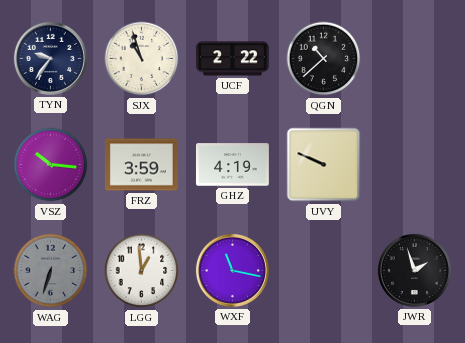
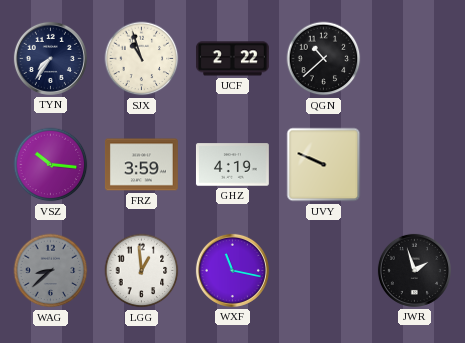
TYN: 9:36 -> 7:36 (50, 58)
WAG: 6:33 -> 8:38 (51, 271)
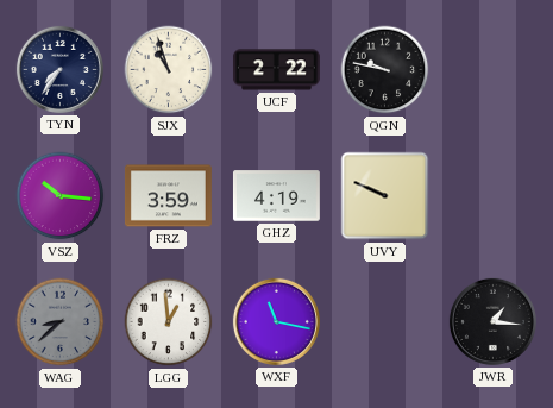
QGN: 10:38 -> 9:47 (385, 70)
JWR: 1:57 -> 1:16 (492, 321)
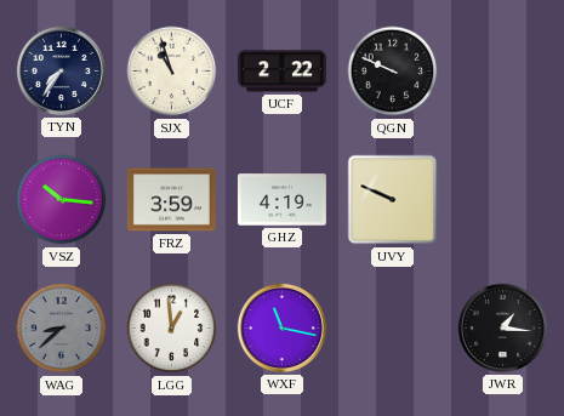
QGN: 9:47 -> 9:49 (393, 72)
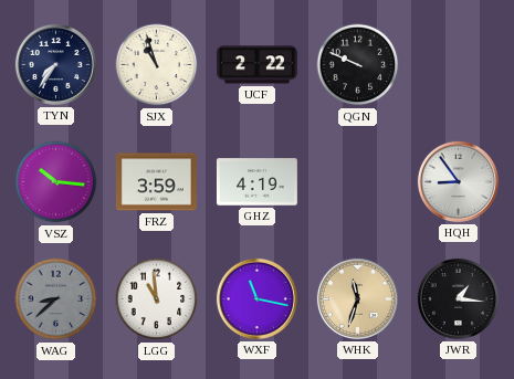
UVY: 9:49 -> none (393, 200)
HQH: none -> 8:54 (458, 181)
LGG: 12:59 -> 10:59 (157, 299)
WHK: none -> 11:33 (357, 298)
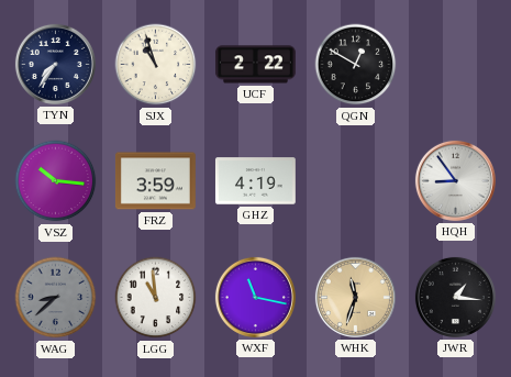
QGN: 9:49 -> 12:50 (356, 65)
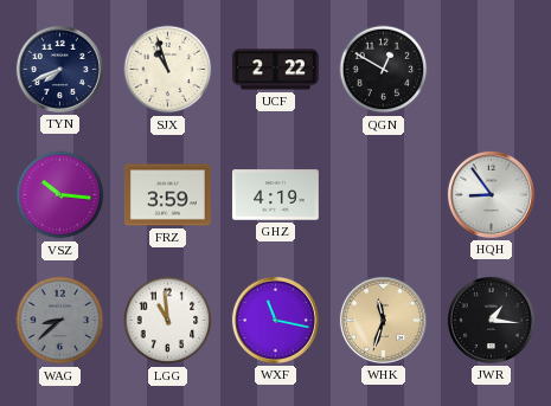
TYN: 7:36 -> 7:41 (59, 69)
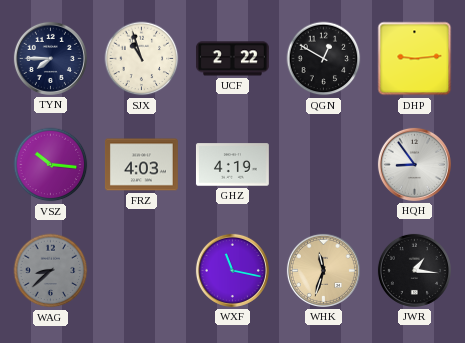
TYN: 7:41 -> 7:45 (50, 58)
DHP: none -> 9:14 (415, 59)
FRZ: 3:59 -> 4:03 (141, 165)
LGG: 10:59 -> none (168, 321)
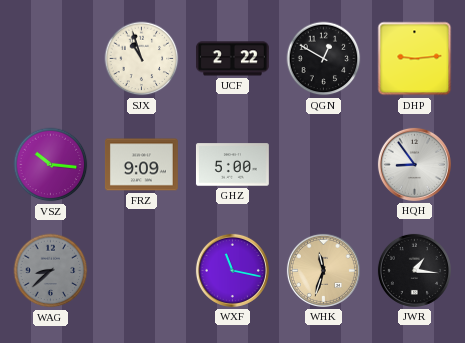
TYN: 7:45 -> none (50, 58)
FRZ: 4:03 -> 9:09 (141, 165)
GHZ: 4:19 -> 5:00 (232, 165)
